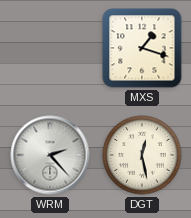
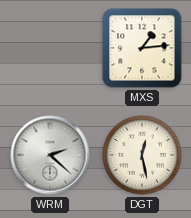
MXS: 1:18 -> 1:14 (142, 48)
WRM: 2:23 -> 2:22 (50, 155)
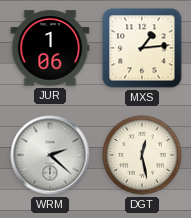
JUR: none -> 1:06 (50, 48)
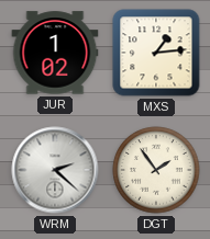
JUR: 1:06 -> 1:02 (55, 53)
DGT: 12:28 -> 1:54 (156, 170)
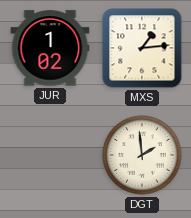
WRM: 2:22 -> none (55, 170)
DGT: 1:54 -> 1:59 (142, 155)
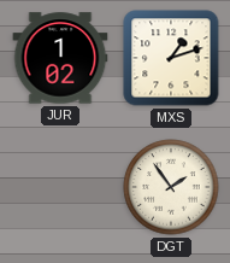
MXS: 1:14 -> 1:12 (171, 58)
DGT: 1:59 -> 1:54 (171, 187)
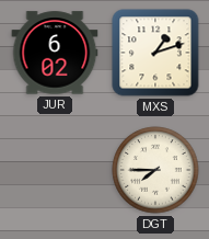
JUR: 1:02 -> 6:02 (55, 53)
DGT: 1:54 -> 7:45 (155, 170)
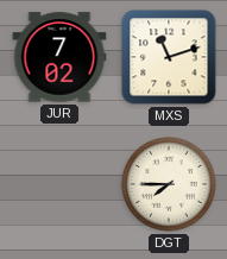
JUR: 6:02 -> 7:02 (59, 57)
MXS: 1:12 -> 11:12 (169, 57)
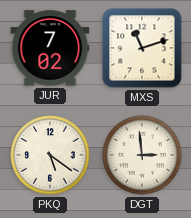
PKQ: none -> 5:21 (50, 155)
DGT: 7:45 -> 2:59 (142, 155)
